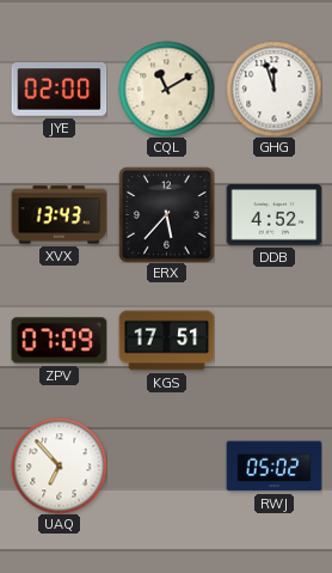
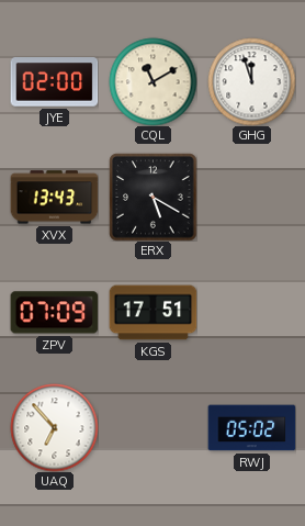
ERX: 5:37 -> 5:20 (152, 197)
DDB: 4:52 -> none (273, 215)
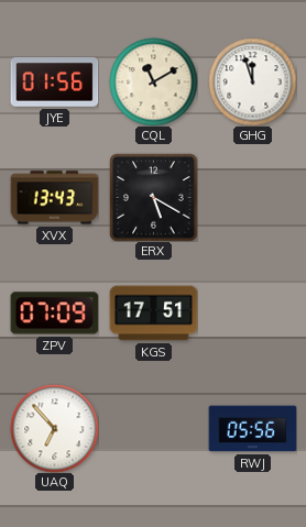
JYE: 02:00 -> 01:56 (54, 83)
RWJ: 05:02 -> 05:56 (252, 429)
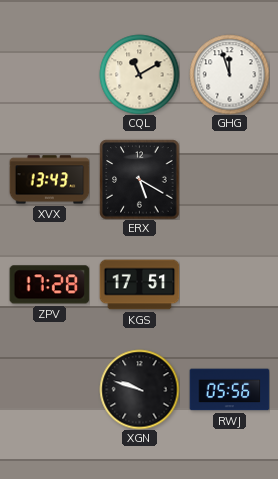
JYE: 01:56 -> none (54, 83)
ZPV: 07:09 -> 17:28 (49, 285)
UAQ: 6:53 -> none (54, 428)
XGN: none -> 9:48 (139, 389)
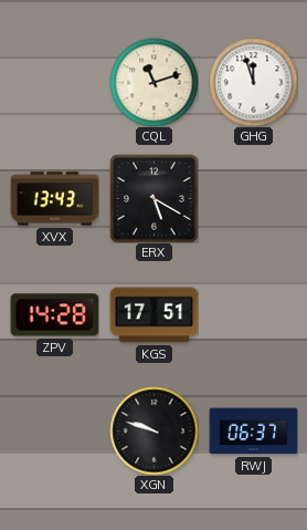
CQL: 11:10 -> 11:12 (153, 82)
ZPV: 17:28 -> 14:28 (54, 315)
RWJ: 05:56 -> 06:37 (253, 432)
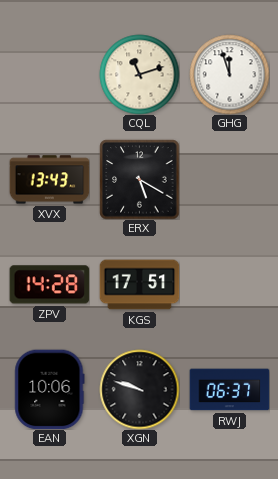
EAN: none -> 10:06 (50, 389)
